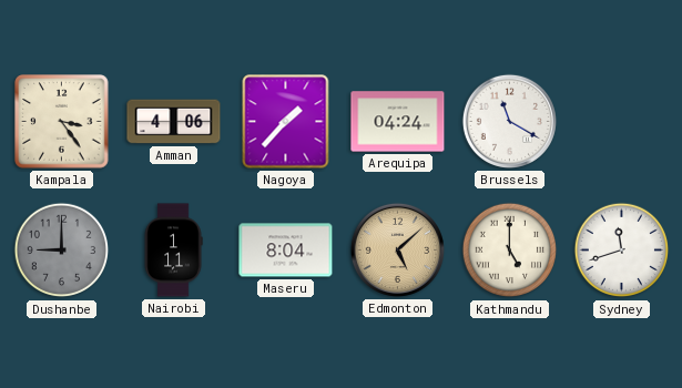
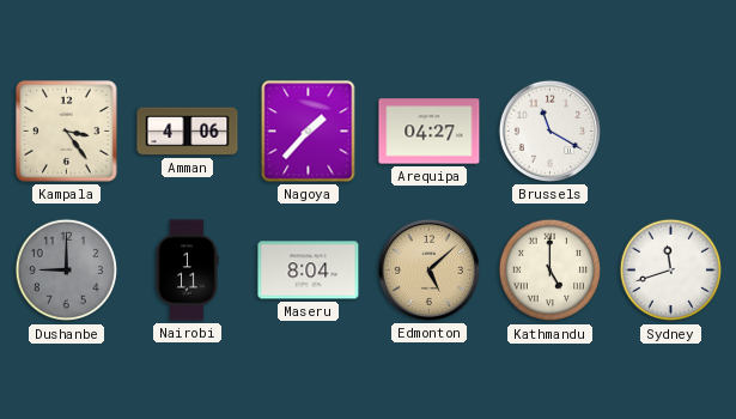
Arequipa: 04:24 -> 04:27 (430, 132)
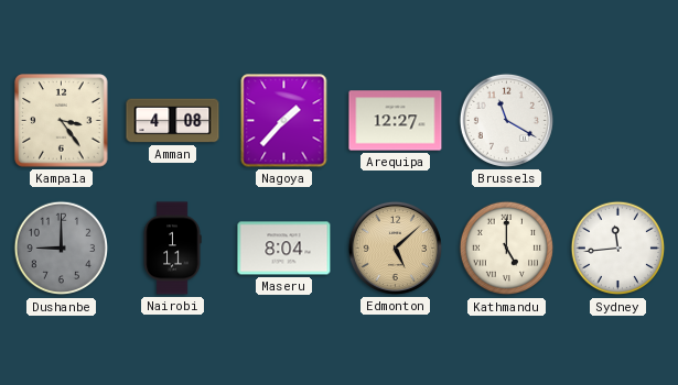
Amman: 4:06 -> 4:08 (173, 121)
Arequipa: 04:27 -> 12:27 (396, 121)
Sydney: 11:42 -> 11:44 (618, 249)
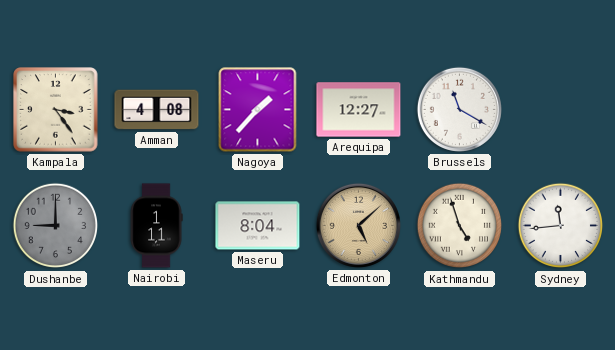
Kathmandu: 5:00 -> 4:57 (460, 226)
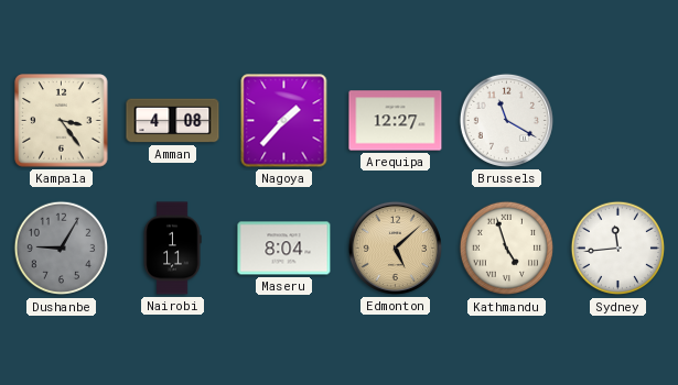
Dushanbe: 9:00 -> 9:05 (62, 249)
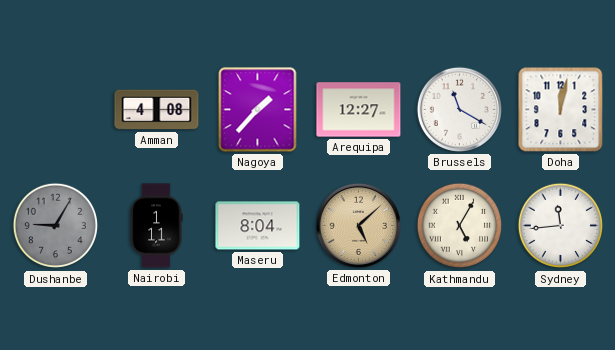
Kampala: 3:24 -> none (62, 121)
Doha: none -> 12:02 (561, 110)
Kathmandu: 4:57 -> 5:05 (460, 226)
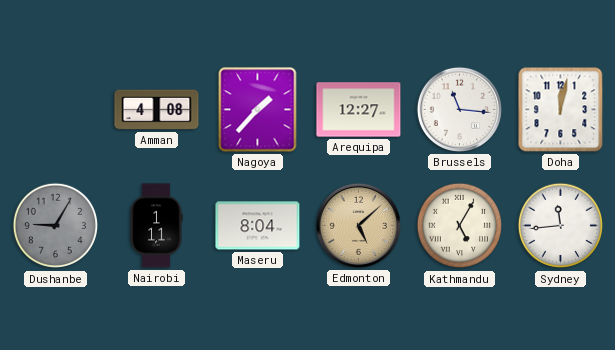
Brussels: 11:20 -> 11:16 (459, 109)
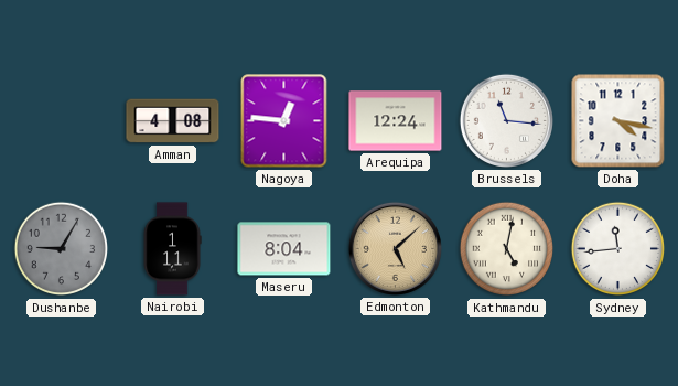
Nagoya: 1:37 -> 12:46 (284, 121)
Arequipa: 12:27 -> 12:24 (396, 121)
Doha: 12:02 -> 4:17 (618, 121)
Kathmandu: 5:05 -> 5:02 (507, 249)
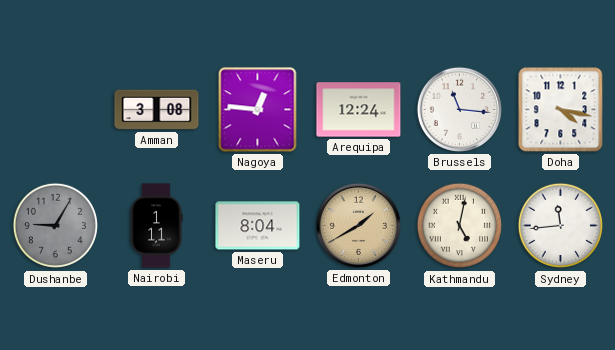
Amman: 4:08 -> 3:08 (157, 110)
Edmonton: 5:08 -> 1:40 (358, 225)
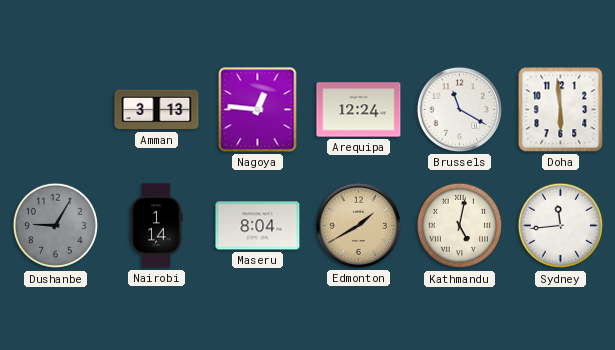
Amman: 3:08 -> 3:13 (157, 110)
Brussels: 11:16 -> 11:20 (459, 109)
Doha: 4:17 -> 5:59 (561, 110)
Nairobi: 1:11 -> 1:14 (156, 226)
